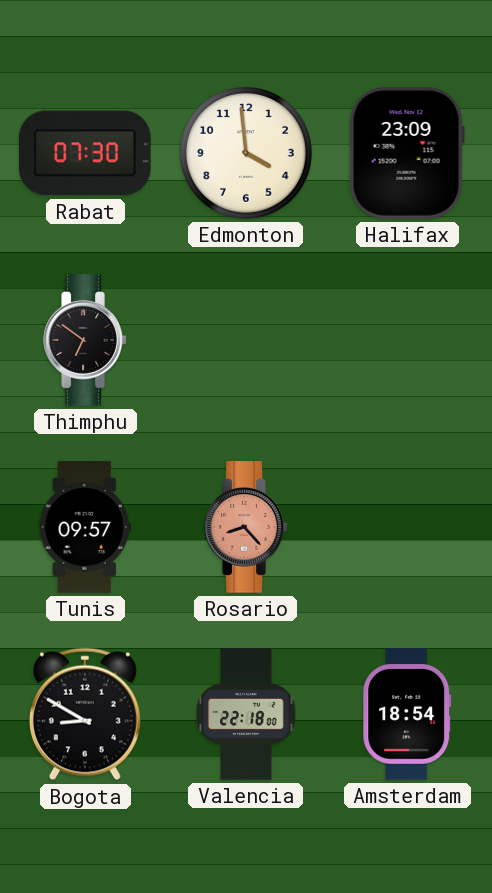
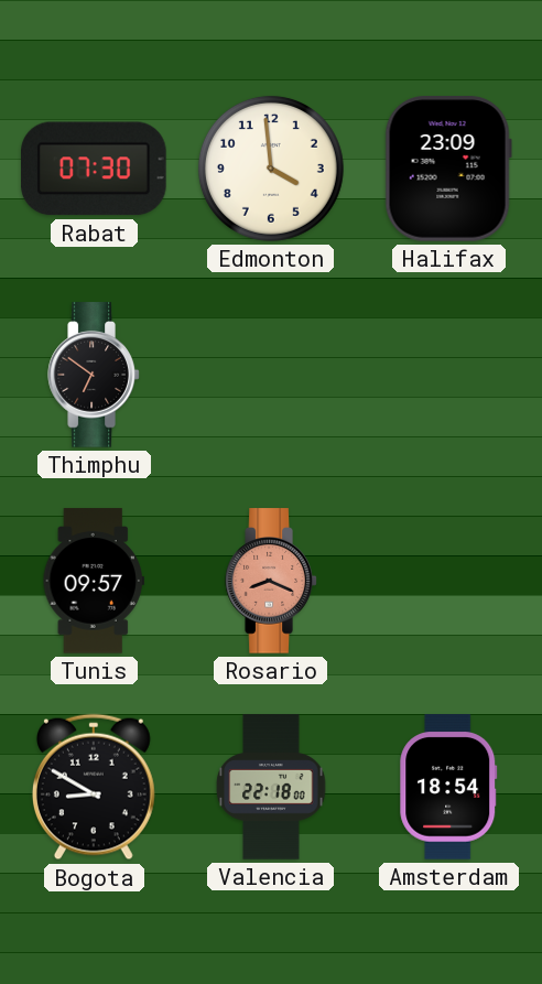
Rosario: 8:23 -> 8:19 (271, 581)
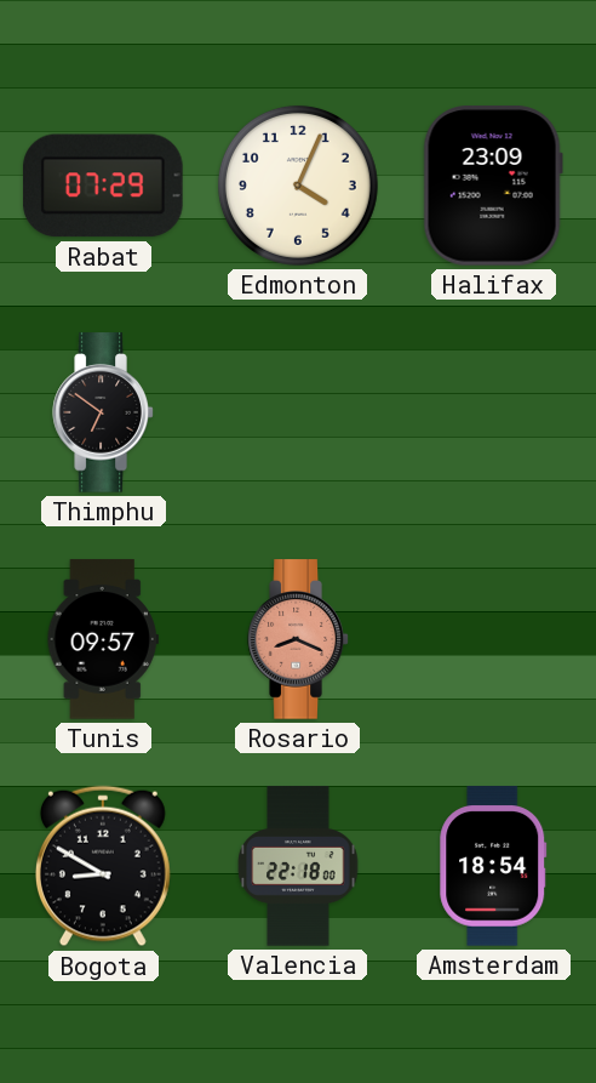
Rabat: 07:30 -> 07:29 (104, 186)
Edmonton: 3:59 -> 4:04 (298, 186)
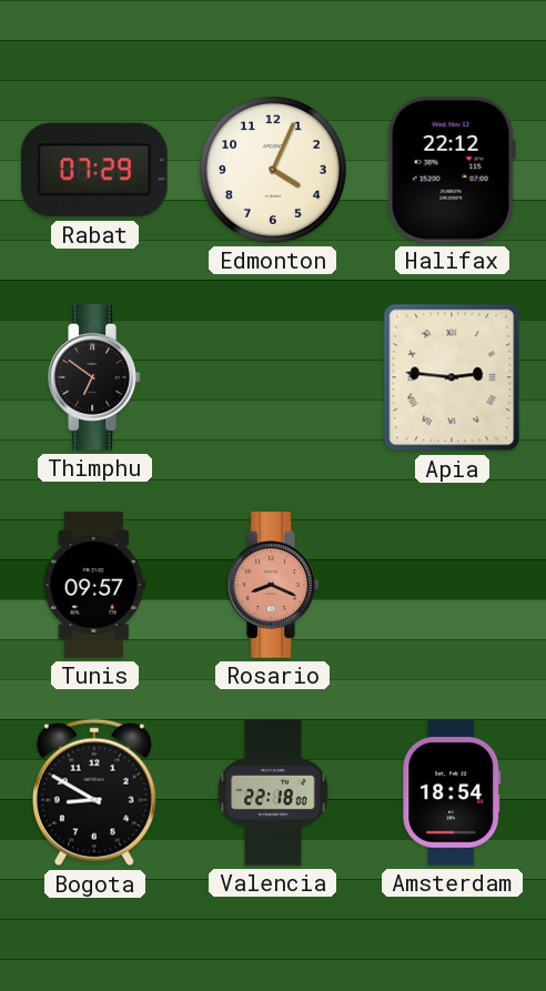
Halifax: 23:09 -> 22:12 (452, 170)
Apia: none -> 2:46 (452, 377)
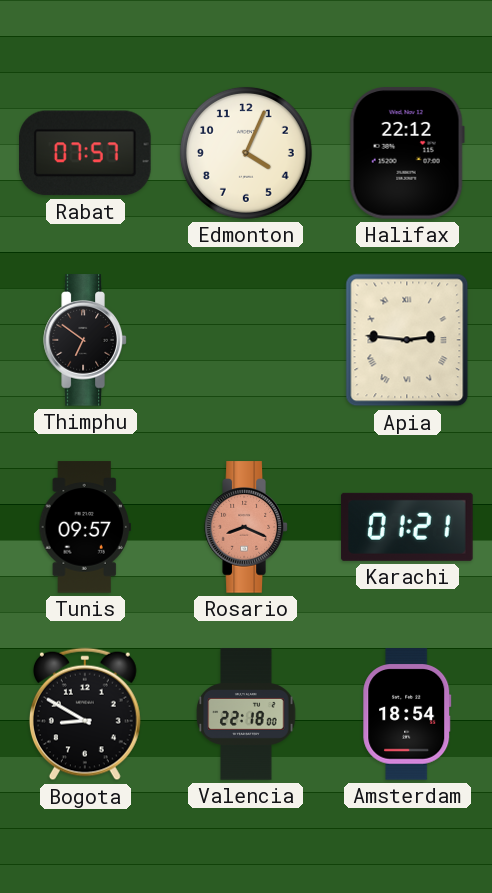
Rabat: 07:29 -> 07:57 (86, 153)
Karachi: none -> 01:21 (407, 527)
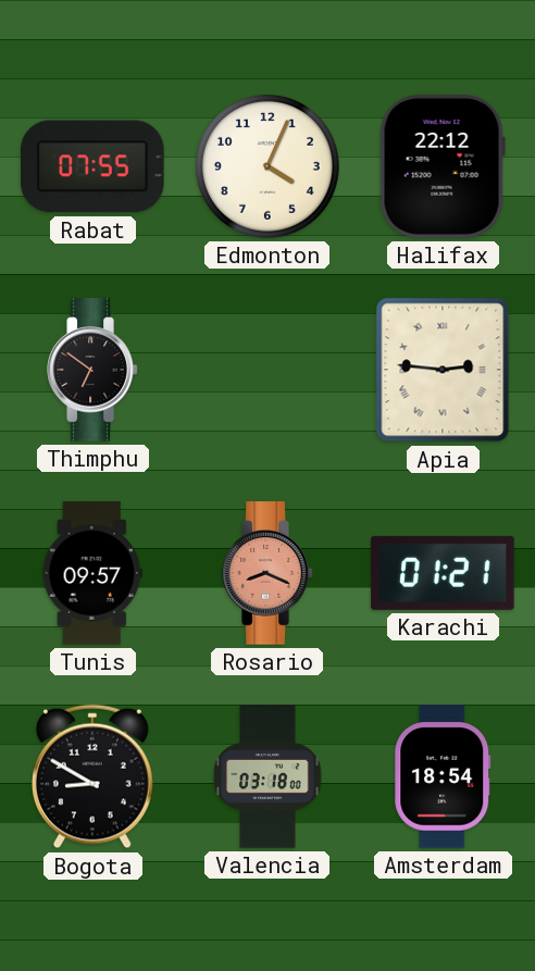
Rabat: 07:57 -> 07:55 (94, 166)
Valencia: 22:18 -> 03:18 (267, 776)
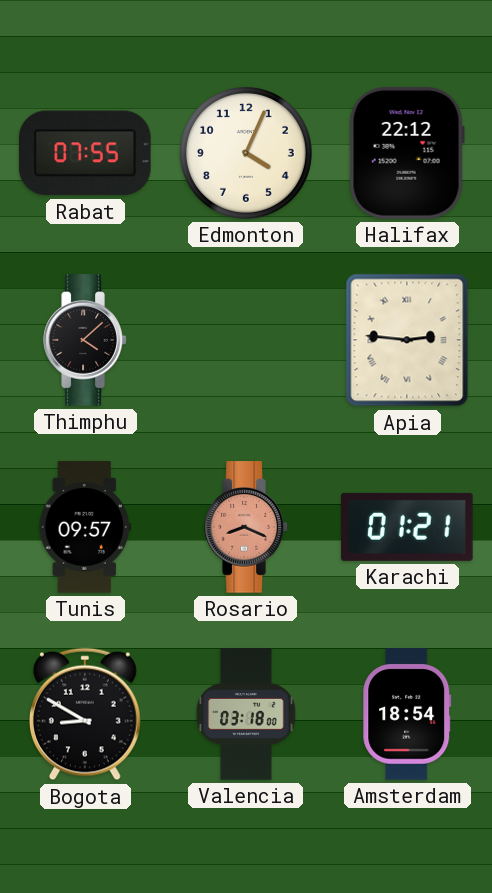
Thimphu: 6:51 -> 4:08 (85, 340)
